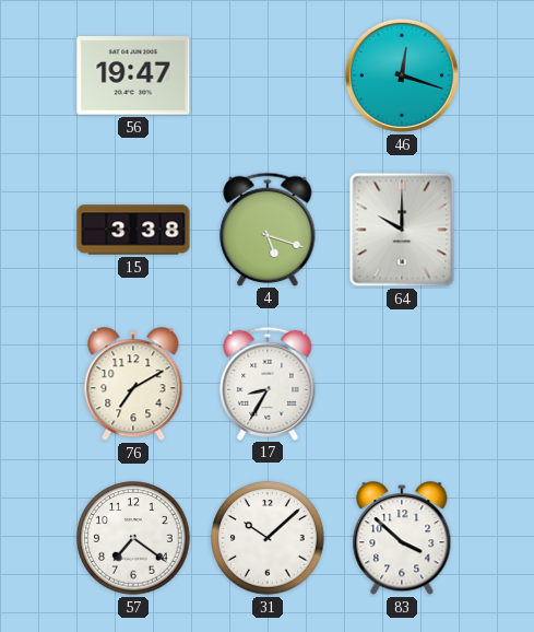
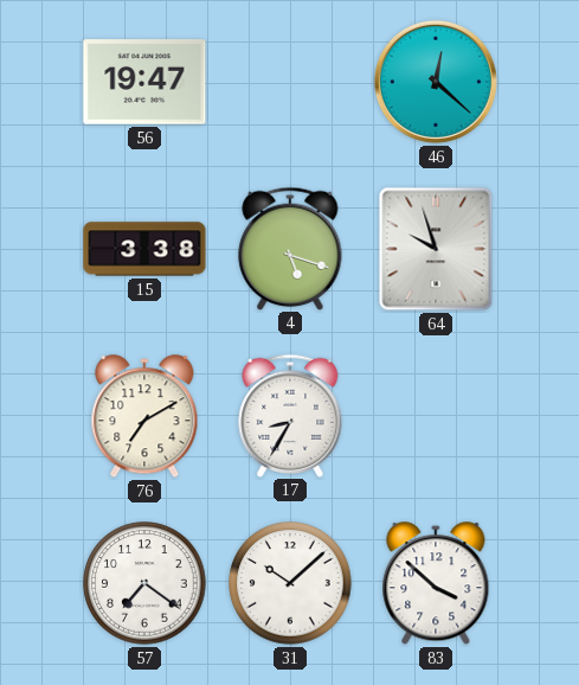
46: 12:18 -> 12:22 (436, 82)
64: 10:00 -> 9:57 (436, 249)
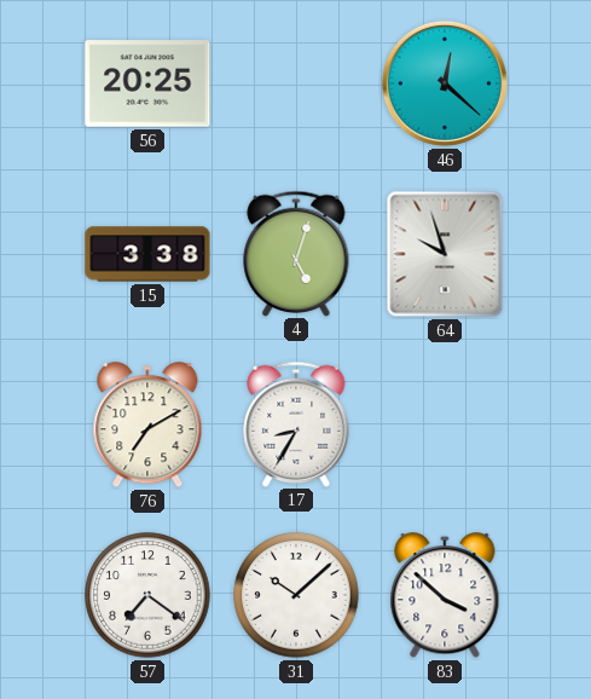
56: 19:47 -> 20:25 (147, 83)
4: 5:18 -> 5:03 (296, 253)
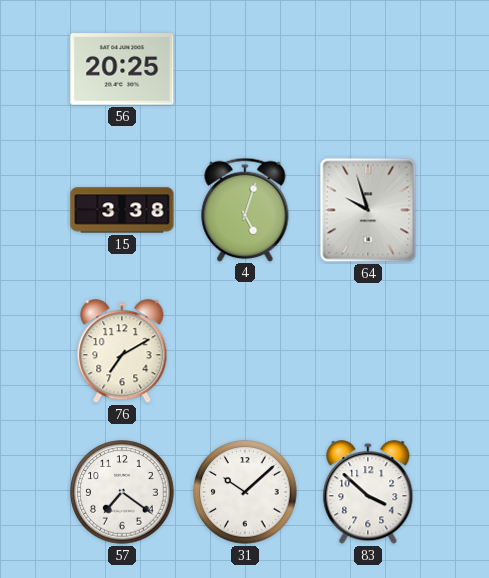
46: 12:22 -> none (445, 83)
17: 8:35 -> none (296, 423)
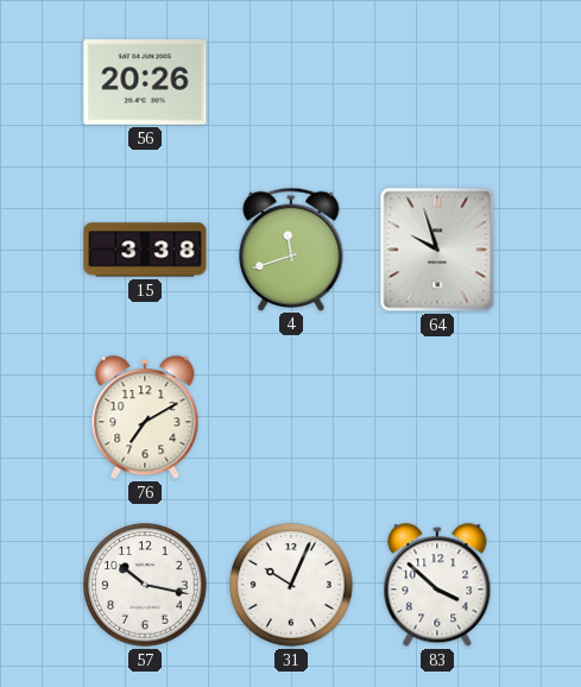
56: 20:25 -> 20:26 (145, 82)
4: 5:03 -> 11:42 (291, 248)
57: 7:21 -> 10:17 (145, 585)
31: 10:08 -> 10:04 (291, 585)
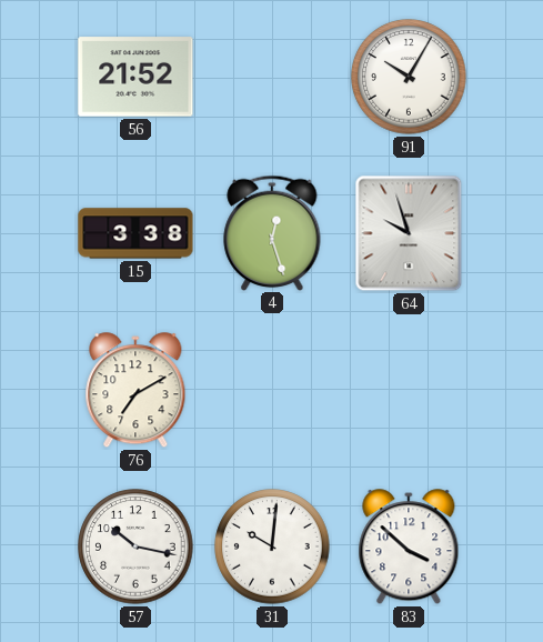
56: 20:26 -> 21:52 (135, 77)
91: none -> 10:05 (409, 77)
4: 11:42 -> 12:27 (272, 232)
31: 10:04 -> 10:01 (272, 546)
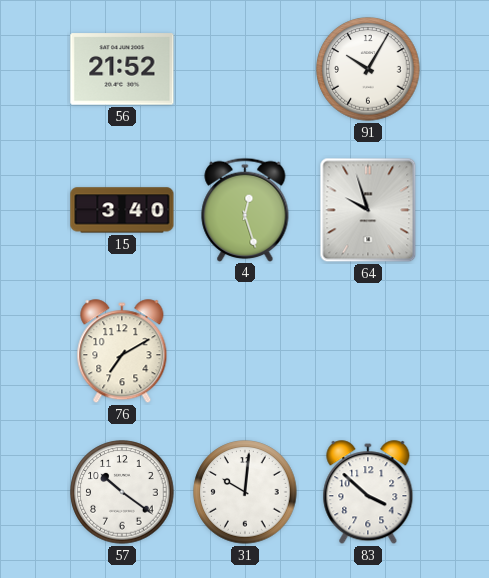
15: 3:38 -> 3:40 (122, 210)
57: 10:17 -> 10:21 (122, 492)
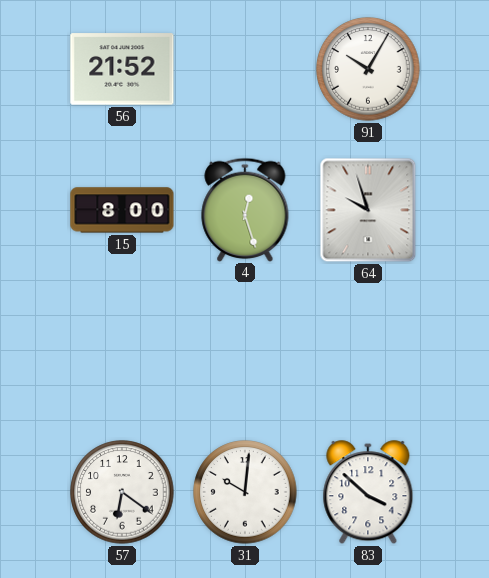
15: 3:40 -> 8:00 (122, 210)
76: 7:10 -> none (122, 352)
57: 10:21 -> 6:21 (122, 492)
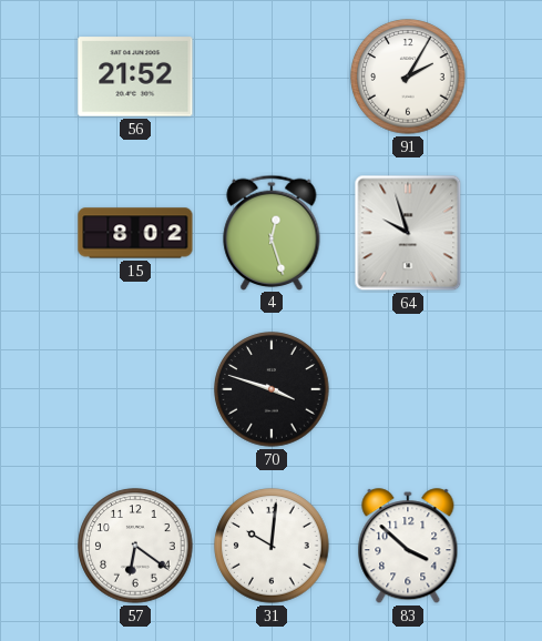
91: 10:05 -> 2:05 (408, 77)
15: 8:00 -> 8:02 (135, 233)
70: none -> 3:48 (272, 389)
